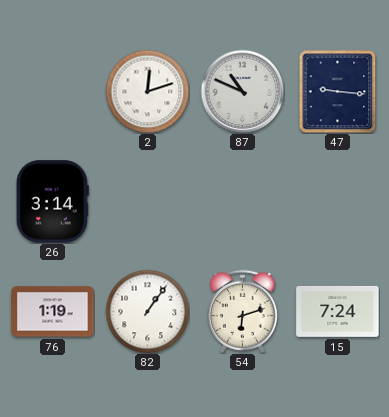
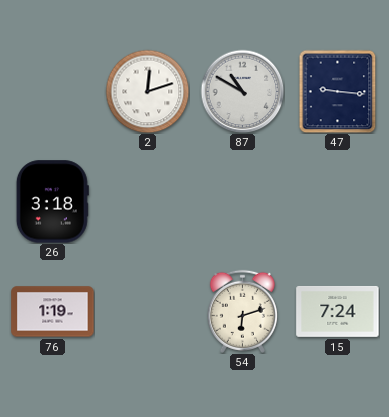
87: 10:49 -> 10:50 (242, 91)
26: 3:14 -> 3:18 (52, 202)
82: 1:06 -> none (147, 311)
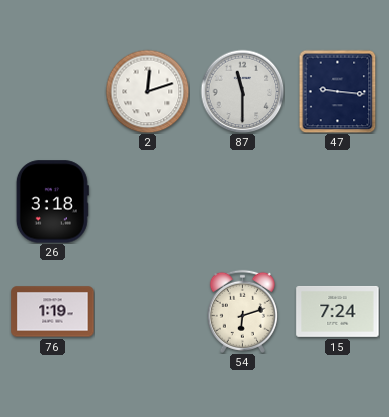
87: 10:50 -> 11:30 (242, 91)
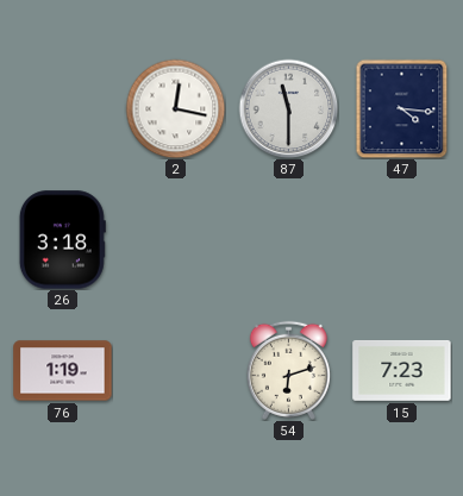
2: 12:12 -> 12:17 (175, 108)
47: 9:16 -> 4:16 (402, 108)
15: 7:24 -> 7:23 (402, 370)
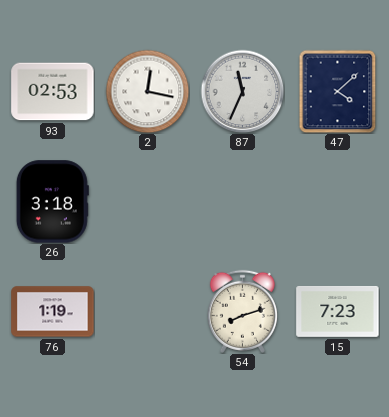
93: none -> 02:53 (53, 92)
87: 11:30 -> 11:34 (242, 91)
47: 4:16 -> 4:08 (338, 91)
54: 6:12 -> 8:12 (242, 311)
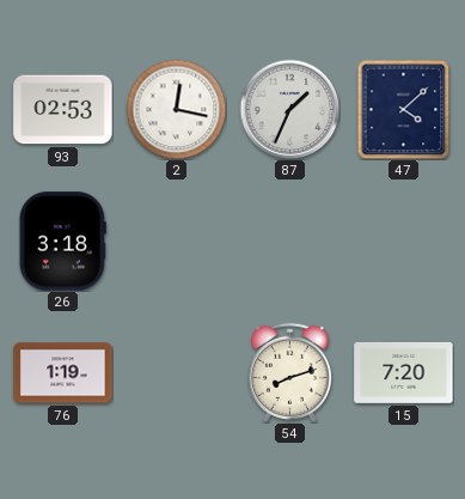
87: 11:34 -> 1:34 (289, 109)
15: 7:23 -> 7:20 (404, 372)
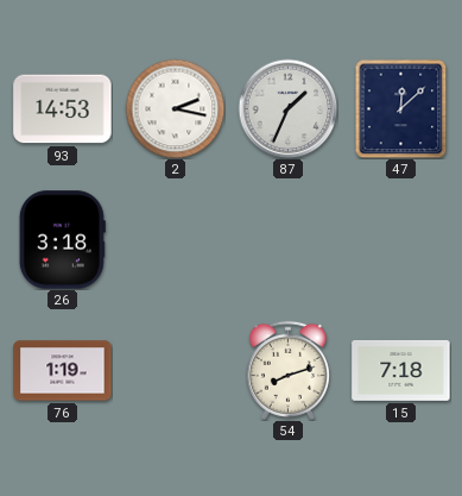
93: 02:53 -> 14:53 (63, 109)
2: 12:17 -> 2:17 (175, 108)
47: 4:08 -> 12:08 (401, 108)
15: 7:20 -> 7:18 (401, 370)
